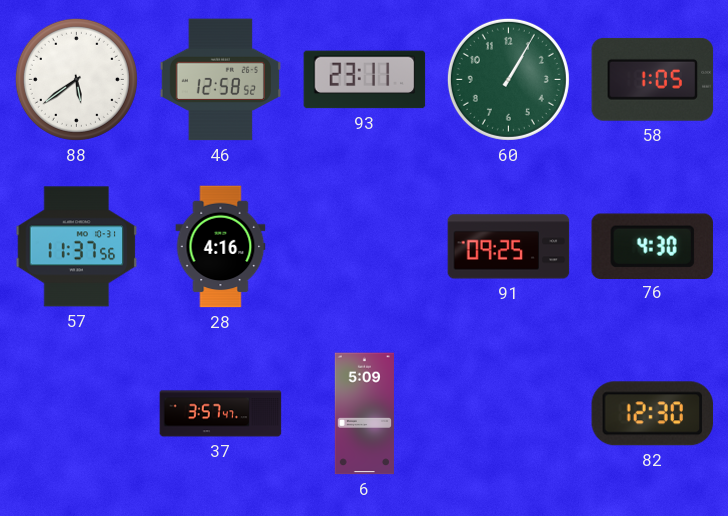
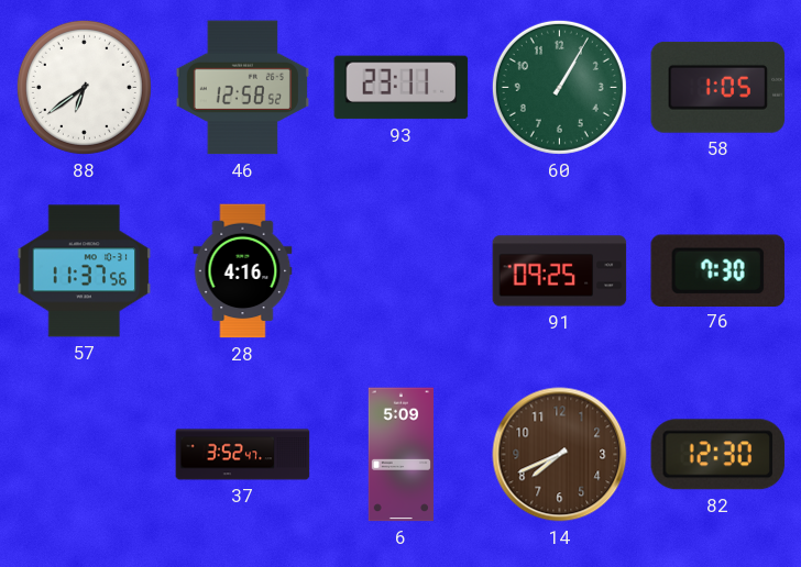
88: 5:39 -> 6:39 (84, 87)
76: 4:30 -> 7:30 (717, 270)
37: 3:57 -> 3:52 (243, 455)
14: none -> 7:41 (560, 455)
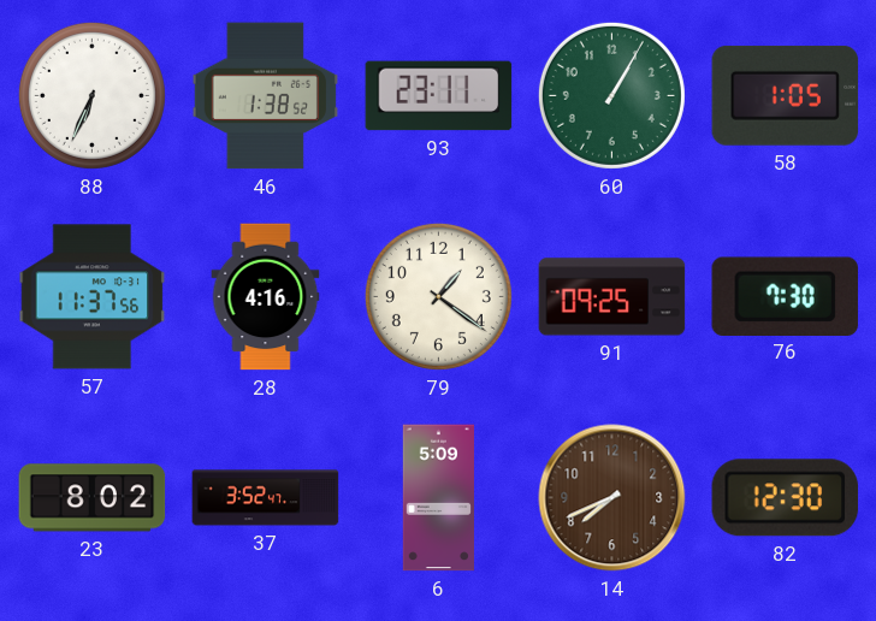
88: 6:39 -> 6:34 (91, 95)
46: 12:58 -> 1:38 (265, 96)
79: none -> 1:21 (438, 296)
23: none -> 8:02 (93, 498)
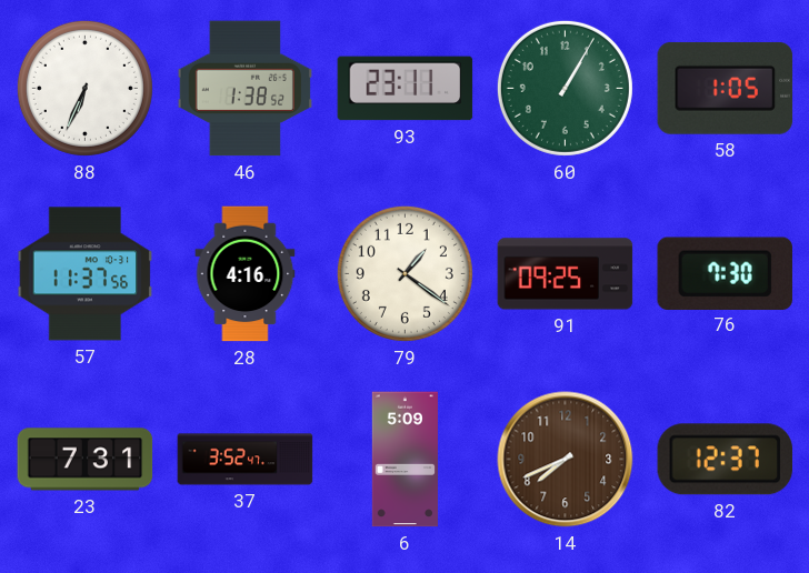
23: 8:02 -> 7:31 (86, 460)
82: 12:30 -> 12:37 (726, 460)
